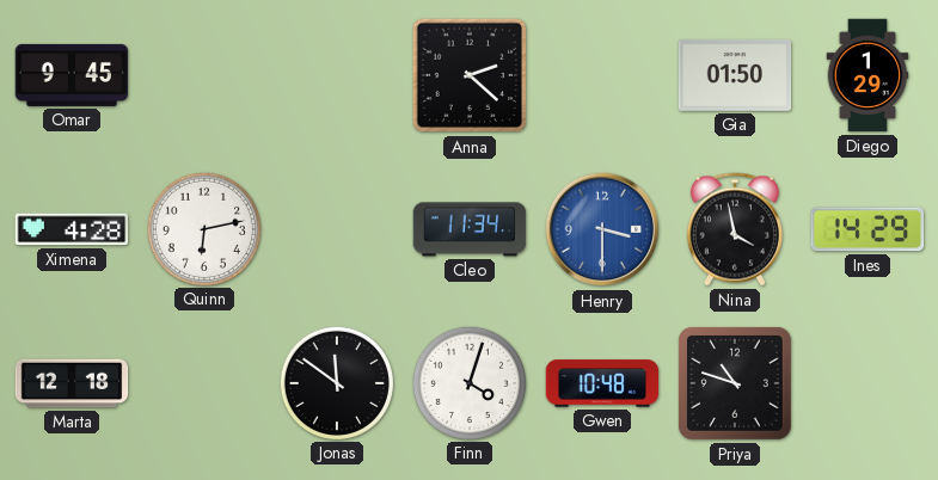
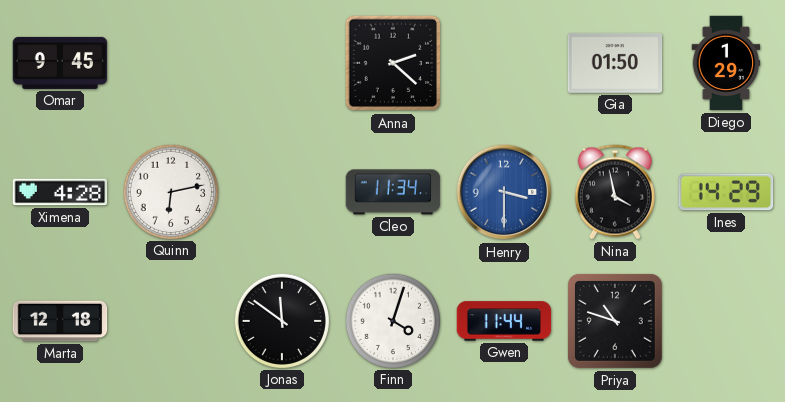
Gwen: 10:48 -> 11:44 (504, 321)
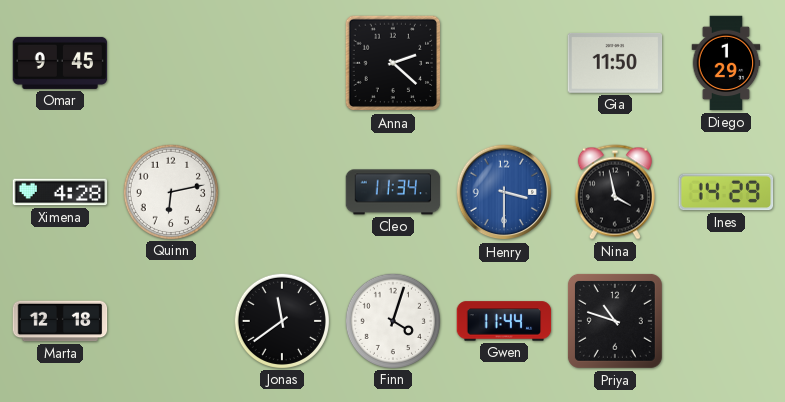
Gia: 01:50 -> 11:50 (615, 63)
Jonas: 11:51 -> 11:39 (281, 320)
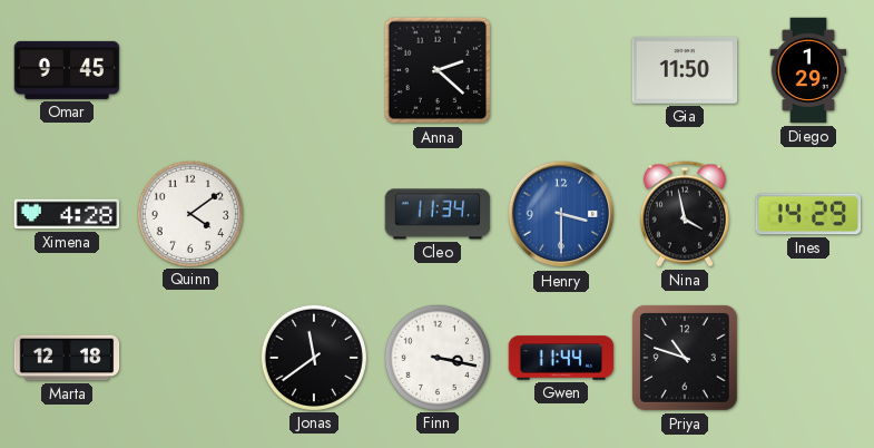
Quinn: 6:13 -> 4:09 (189, 213)
Finn: 4:03 -> 3:17 (436, 357)
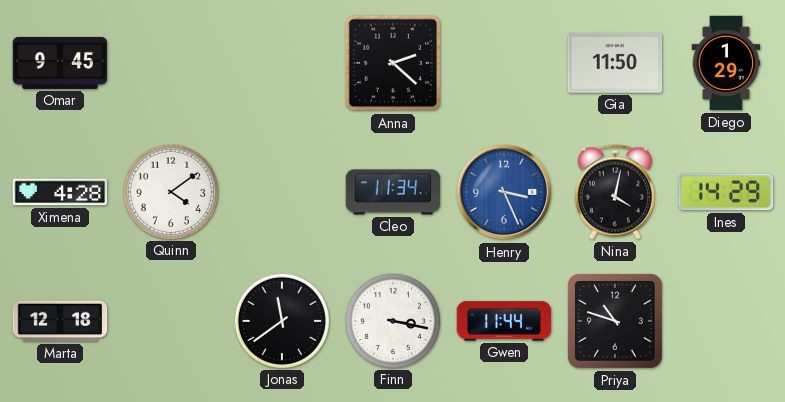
Henry: 3:30 -> 3:26 (504, 192)
Nina: 3:58 -> 4:02 (615, 192)
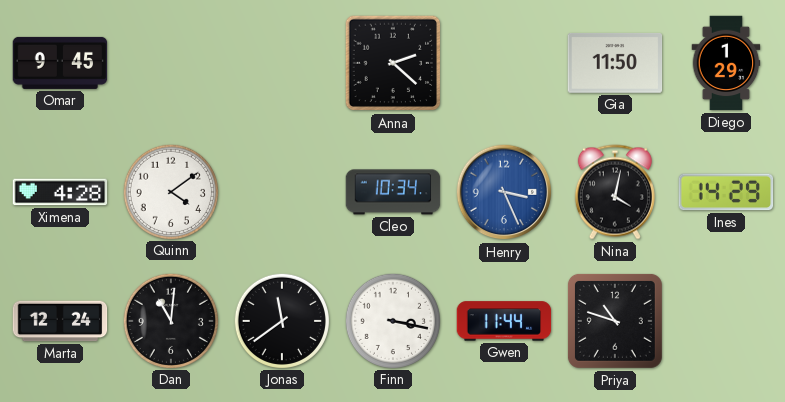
Cleo: 11:34 -> 10:34 (393, 192)
Marta: 12:18 -> 12:24 (60, 321)
Dan: none -> 11:01 (170, 320)
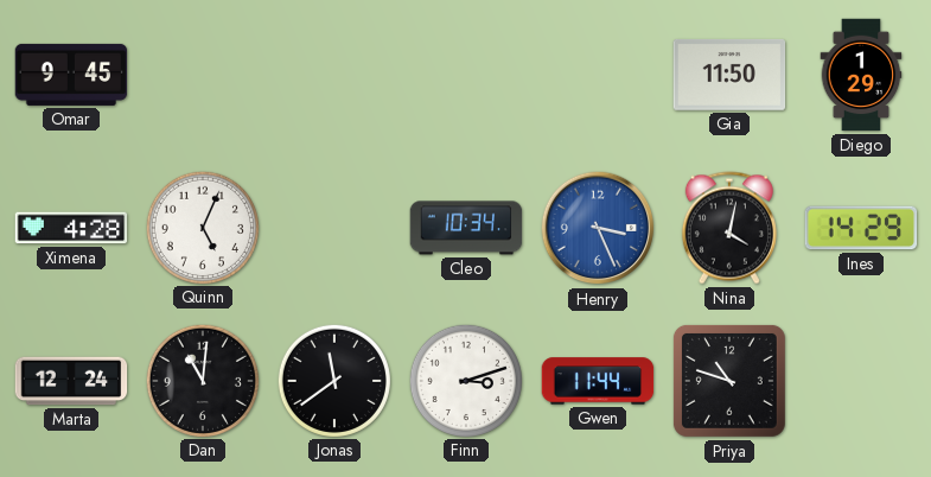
Anna: 2:22 -> none (393, 63)
Quinn: 4:09 -> 5:04 (202, 227)
Finn: 3:17 -> 3:12 (465, 380)
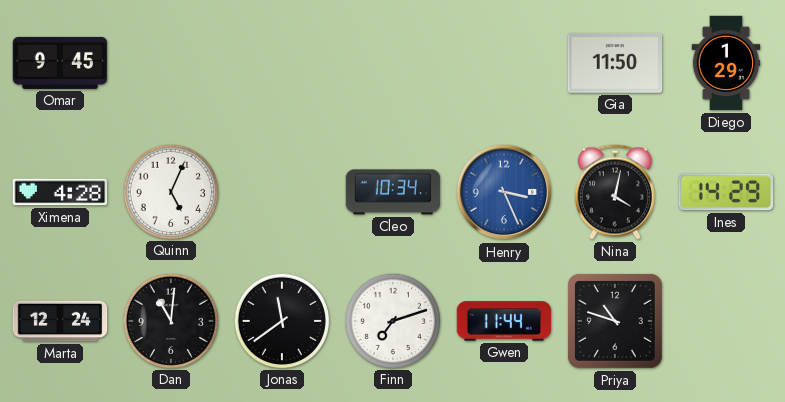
Finn: 3:12 -> 7:12 (392, 320)
